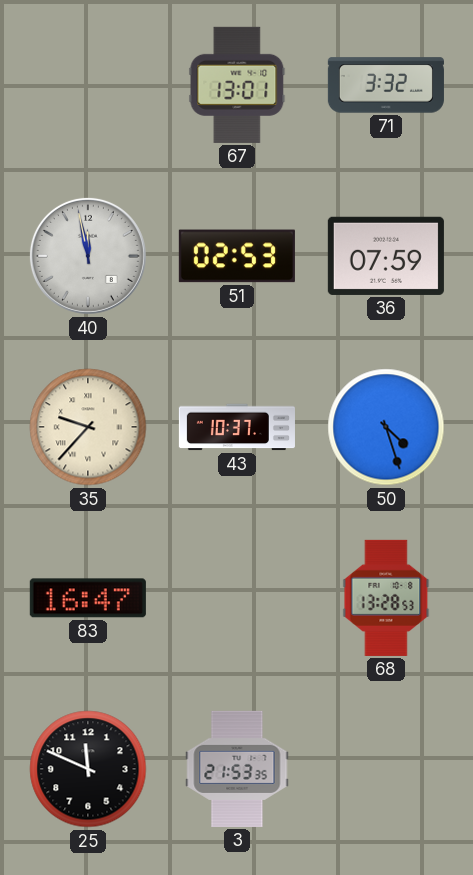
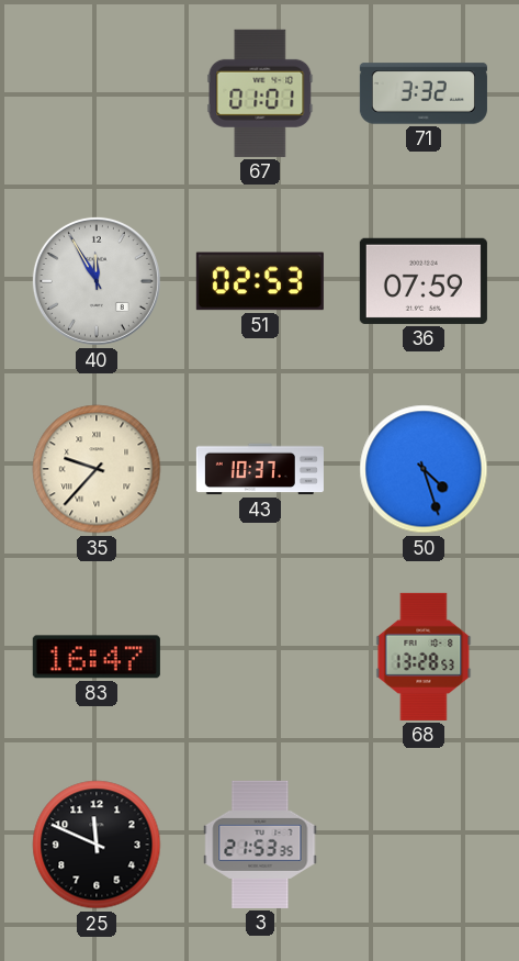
67: 13:01 -> 01:01 (260, 93)
40: 11:58 -> 11:55 (97, 281)
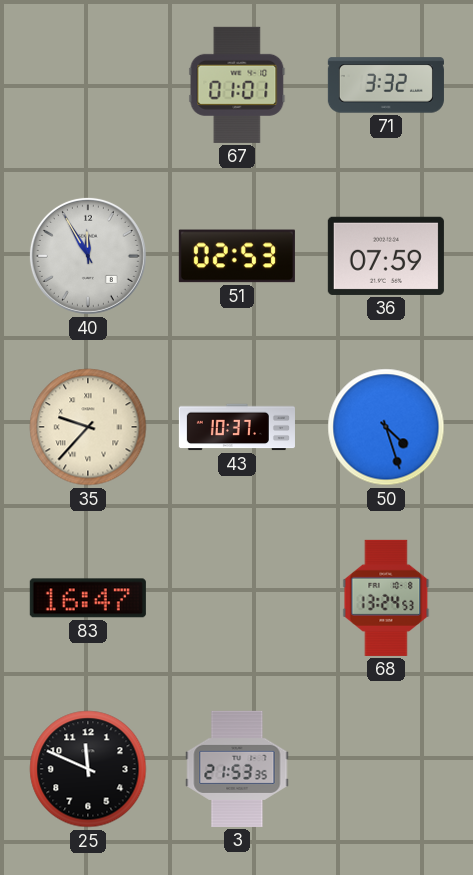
68: 13:28 -> 13:24 (386, 598)
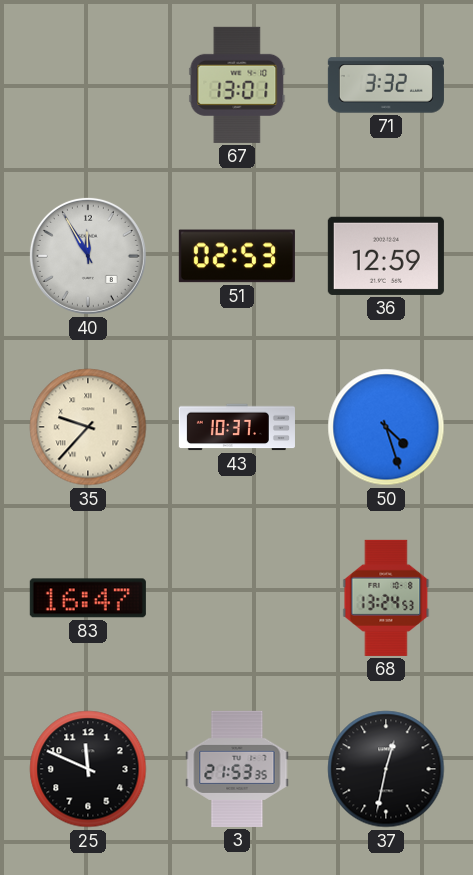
67: 01:01 -> 13:01 (237, 85)
36: 07:59 -> 12:59 (386, 256)
37: none -> 12:32 (386, 769)
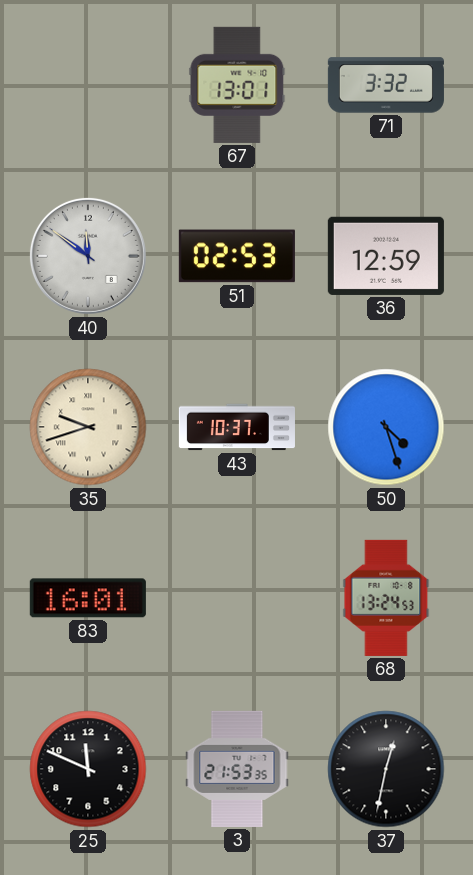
40: 11:55 -> 11:51 (88, 256)
35: 9:37 -> 9:42 (88, 427)
83: 16:47 -> 16:01 (88, 598)
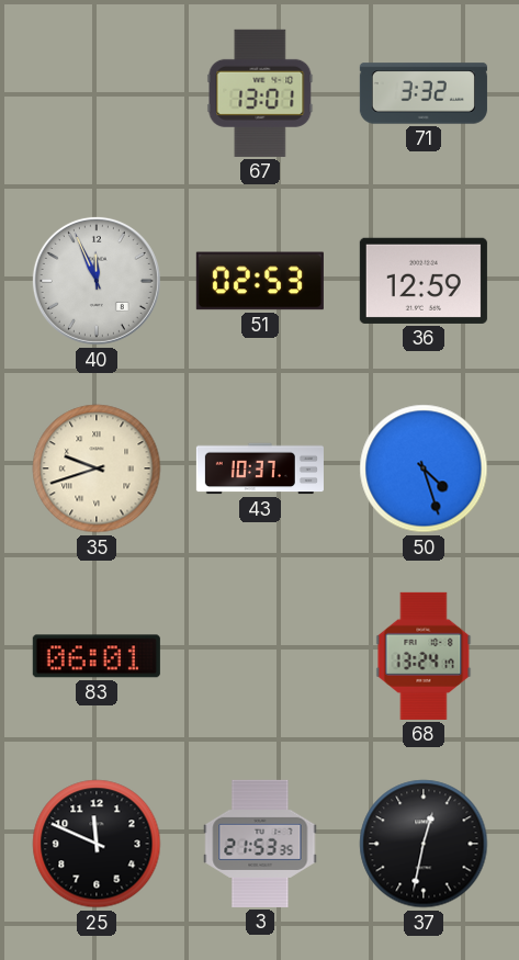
40: 11:51 -> 11:56 (97, 281)
83: 16:01 -> 06:01 (97, 656)
68: 13:24:53 -> 13:24:17 (424, 656)
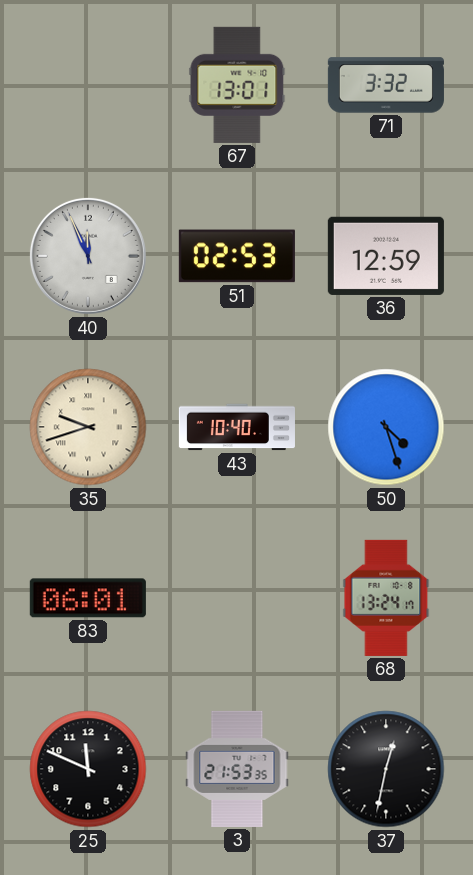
43: 10:37 -> 10:40 (237, 427)
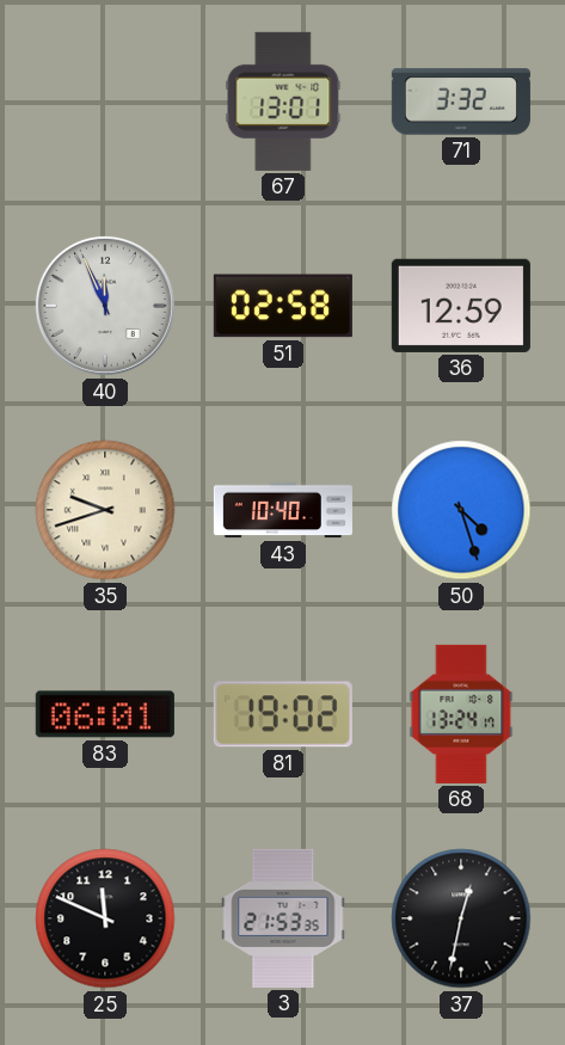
51: 02:53 -> 02:58 (283, 306)
81: none -> 19:02 (283, 714)
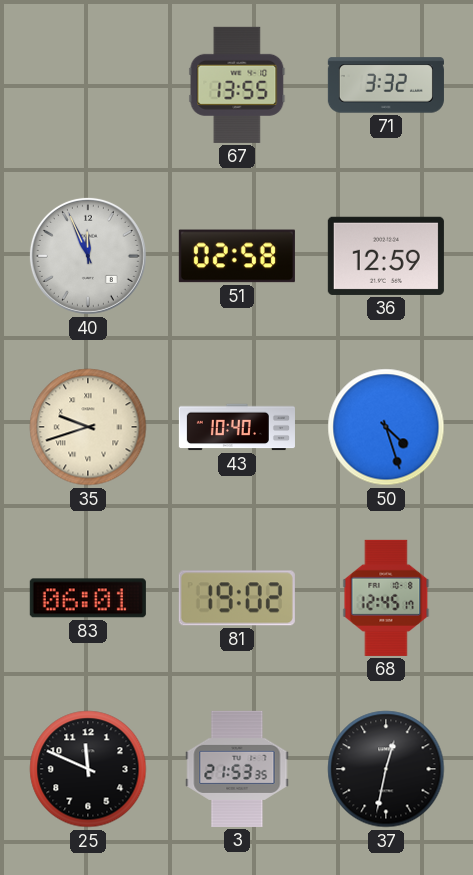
67: 13:01 -> 13:55 (237, 85)
68: 13:24 -> 12:45 (386, 598)
